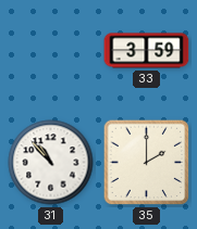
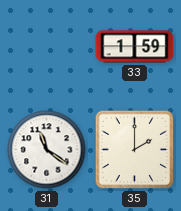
33: 3:59 -> 1:59 (135, 47)
31: 10:53 -> 11:21 (47, 150)
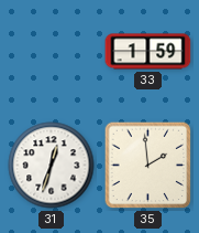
31: 11:21 -> 12:33 (52, 166)
35: 2:00 -> 1:59 (148, 166)
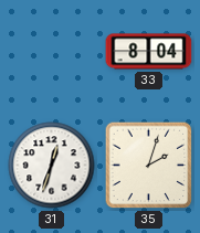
33: 1:59 -> 8:04 (149, 52)
35: 1:59 -> 2:03 (149, 166)
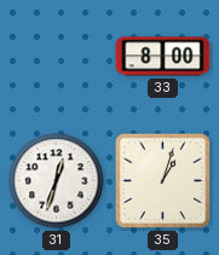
33: 8:04 -> 8:00 (163, 57)
35: 2:03 -> 1:03 (163, 181)
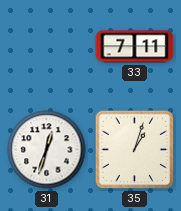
33: 8:00 -> 7:11 (135, 47)
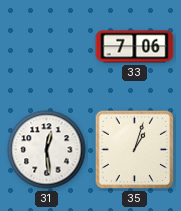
33: 7:11 -> 7:06 (135, 47)
31: 12:33 -> 12:29 (47, 150)
